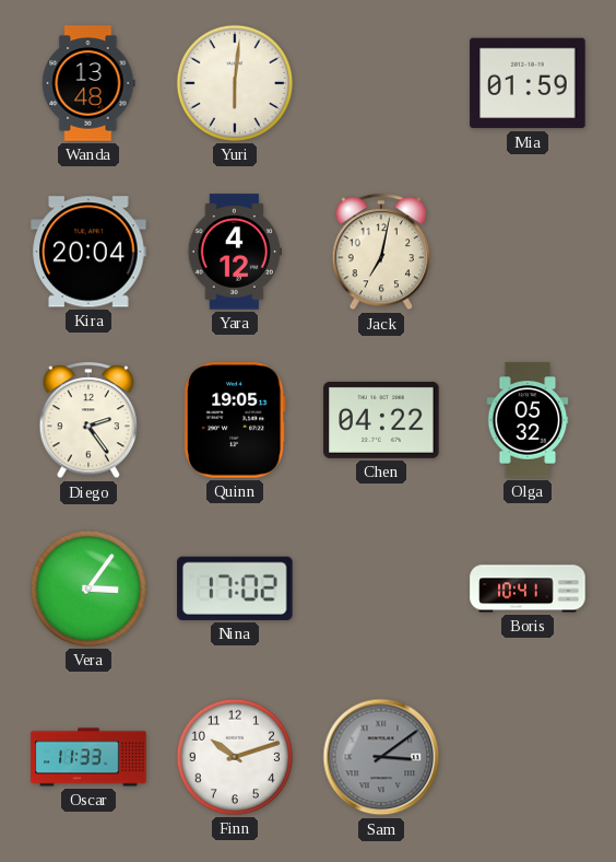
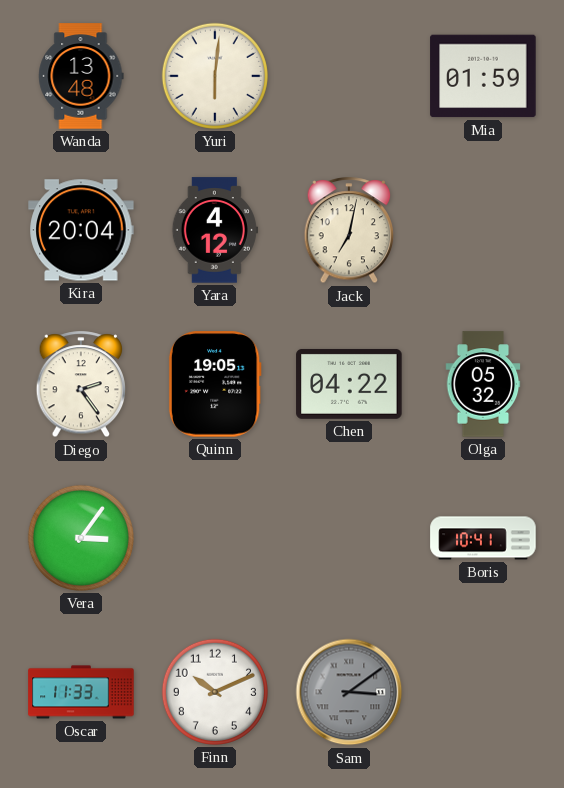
Nina: 17:02 -> none (235, 589)
Finn: 10:12 -> 10:11 (215, 692)
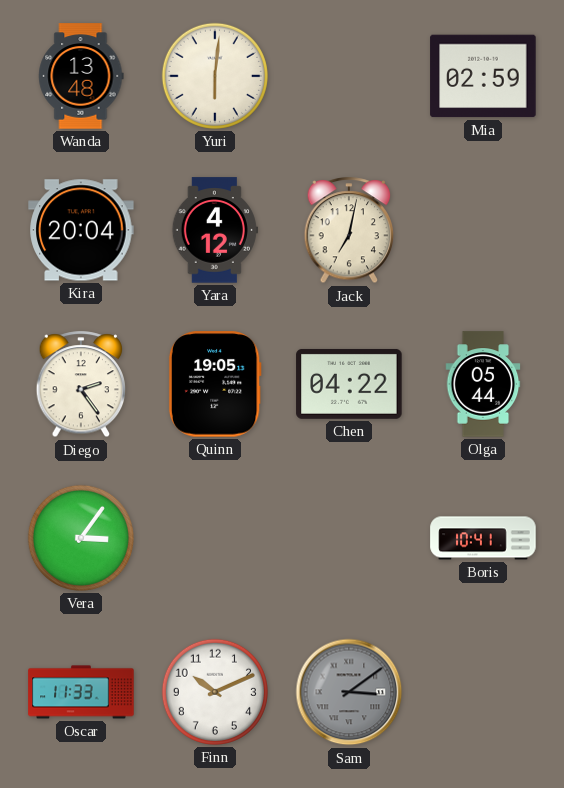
Mia: 01:59 -> 02:59 (483, 76)
Olga: 05:32 -> 05:44 (483, 384)
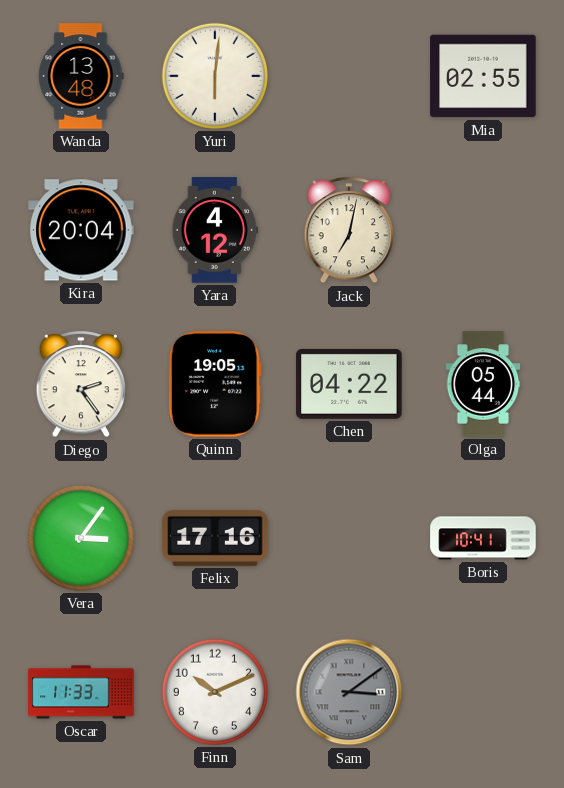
Mia: 02:59 -> 02:55 (483, 76)
Felix: none -> 17:16 (215, 538)
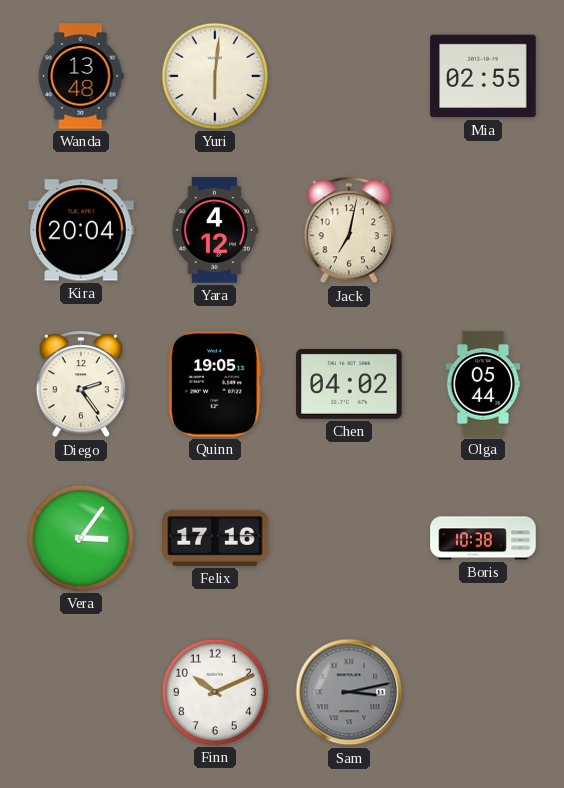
Chen: 04:22 -> 04:02 (349, 384)
Boris: 10:41 -> 10:38 (483, 538)
Oscar: 11:33 -> none (81, 692)
Sam: 3:09 -> 3:13 (349, 692)
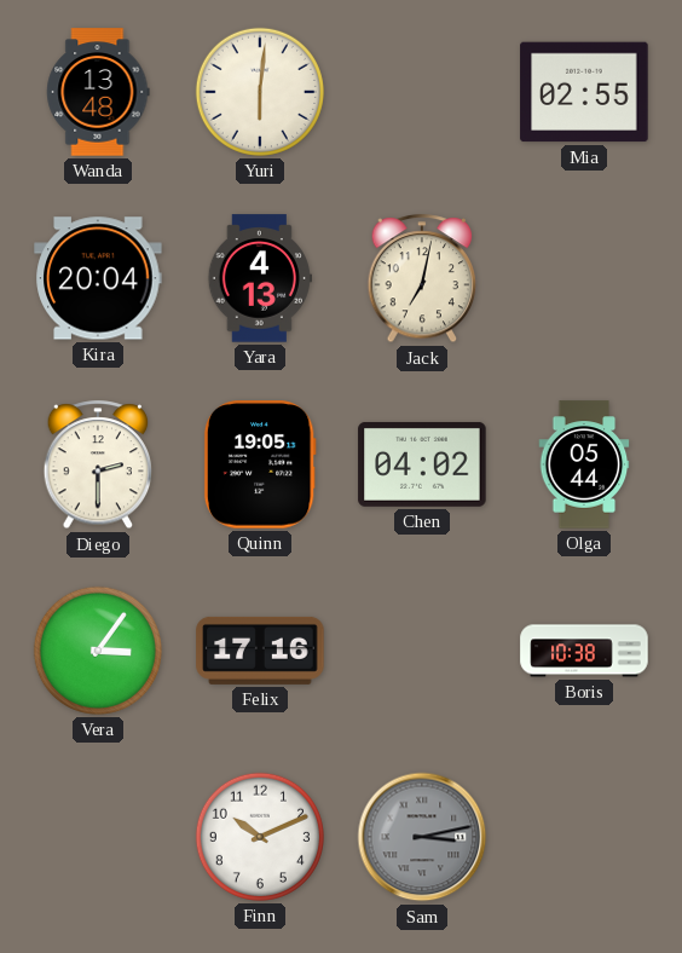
Yara: 4:12 -> 4:13 (260, 278)
Diego: 2:24 -> 2:30 (98, 466)
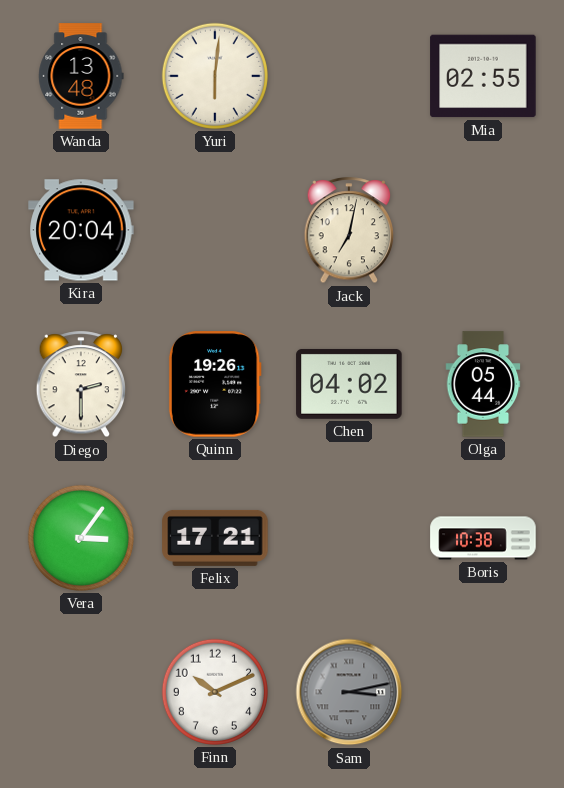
Yara: 4:13 -> none (260, 278)
Quinn: 19:05 -> 19:26 (215, 384)
Felix: 17:16 -> 17:21 (215, 538)
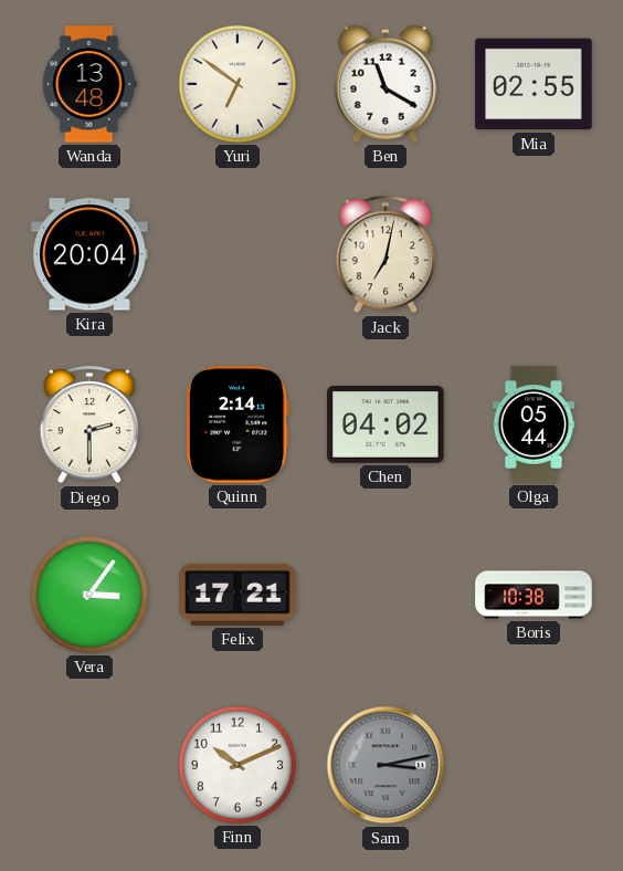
Yuri: 6:01 -> 6:51 (237, 84)
Ben: none -> 11:20 (386, 84)
Quinn: 19:26 -> 2:14 (237, 424)
